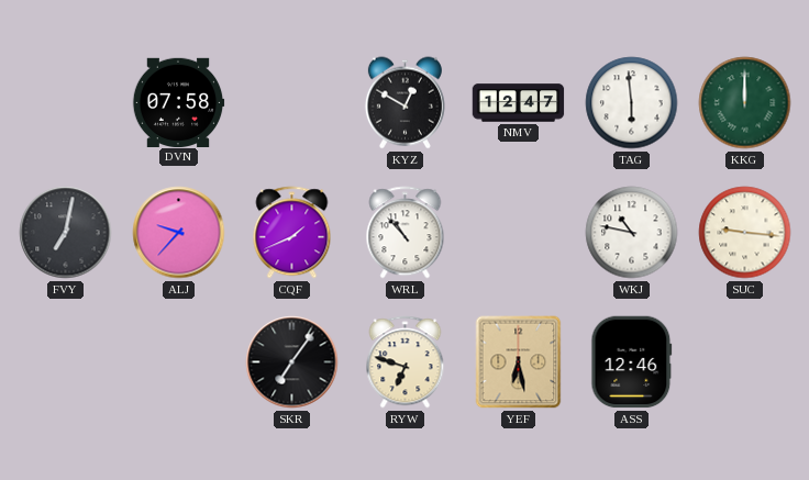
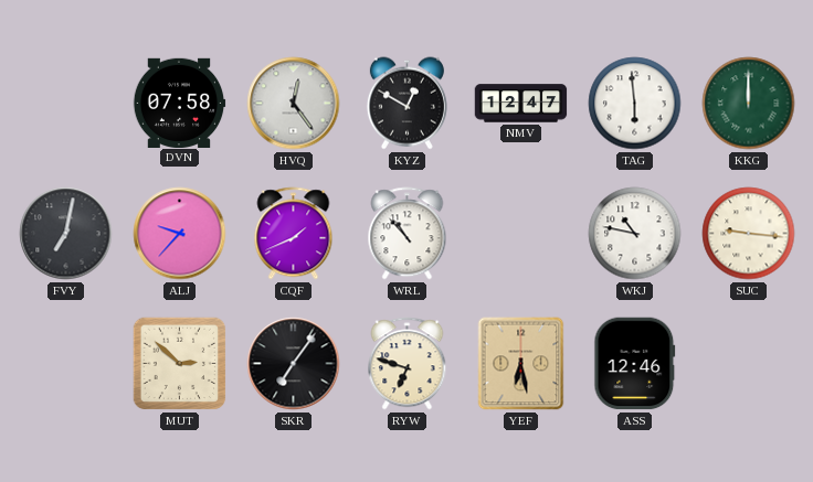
HVQ: none -> 12:24 (294, 104)
MUT: none -> 2:52 (180, 364)
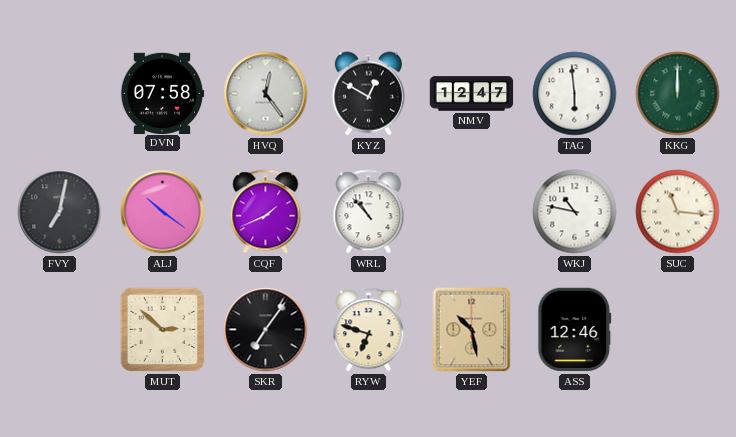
ALJ: 9:37 -> 10:21 (163, 212)
SUC: 9:16 -> 11:16 (678, 212)
YEF: 6:28 -> 10:28 (472, 330)
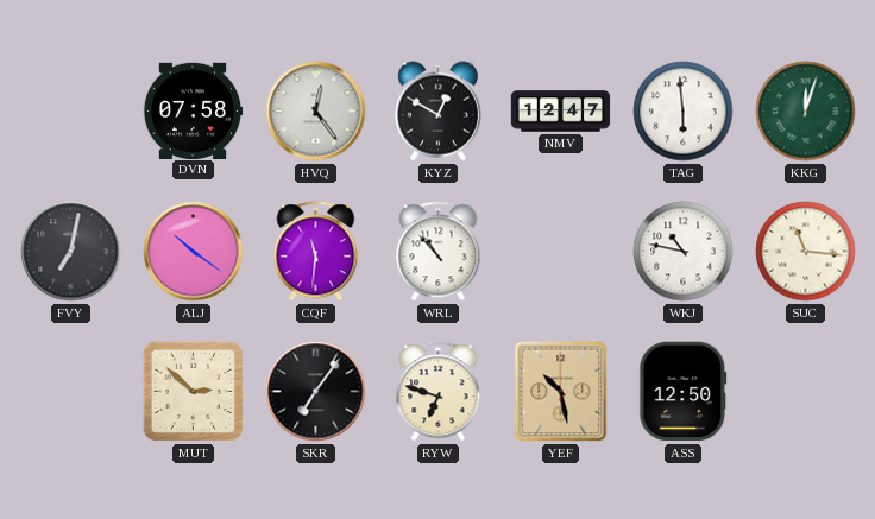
KKG: 12:00 -> 12:03 (806, 112)
CQF: 1:41 -> 11:31 (316, 252)
ASS: 12:46 -> 12:50 (684, 392)
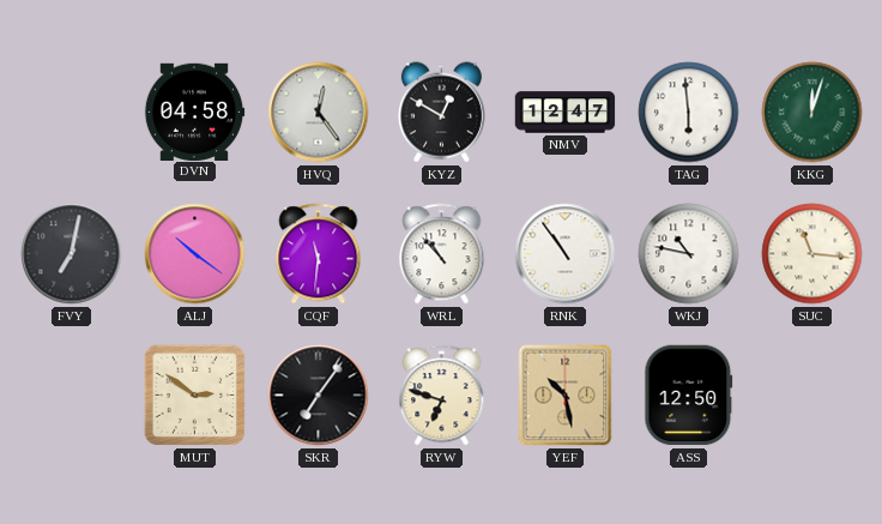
DVN: 07:58 -> 04:58 (194, 112)
RNK: none -> 10:54 (566, 254)
MUT: 2:52 -> 2:51 (195, 396)
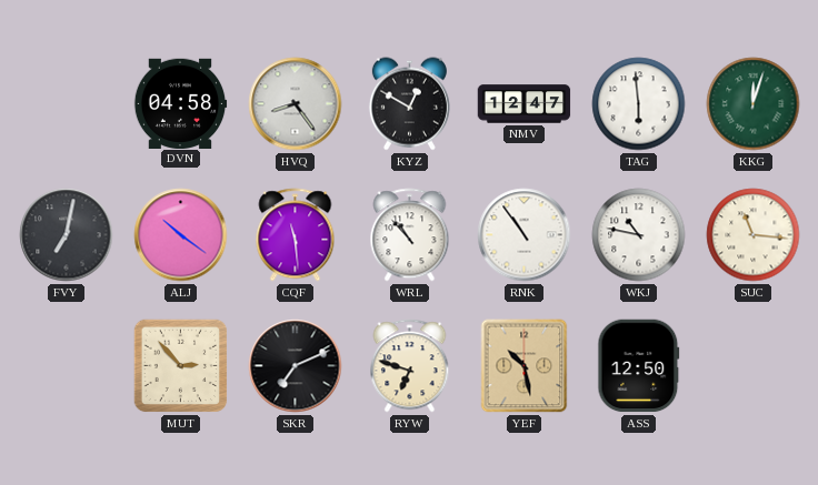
HVQ: 12:24 -> 8:24 (296, 104)
CQF: 11:31 -> 11:29 (296, 235)
MUT: 2:51 -> 2:53 (181, 366)
SKR: 7:06 -> 7:11 (296, 366)
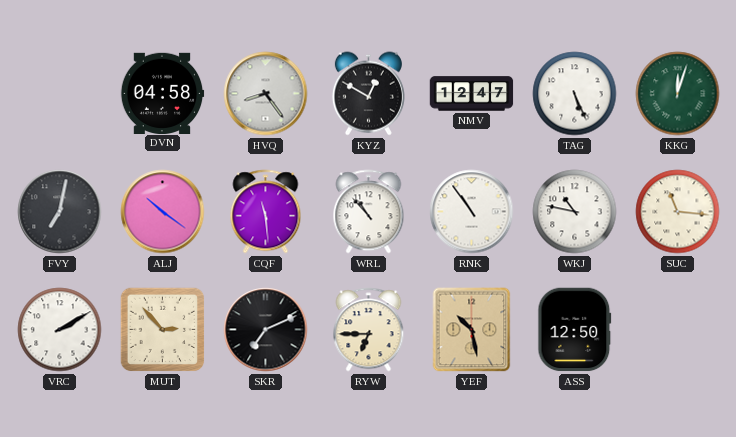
TAG: 5:59 -> 5:26 (575, 94)
VRC: none -> 2:10 (60, 330)
RYW: 6:48 -> 6:45 (369, 330)
